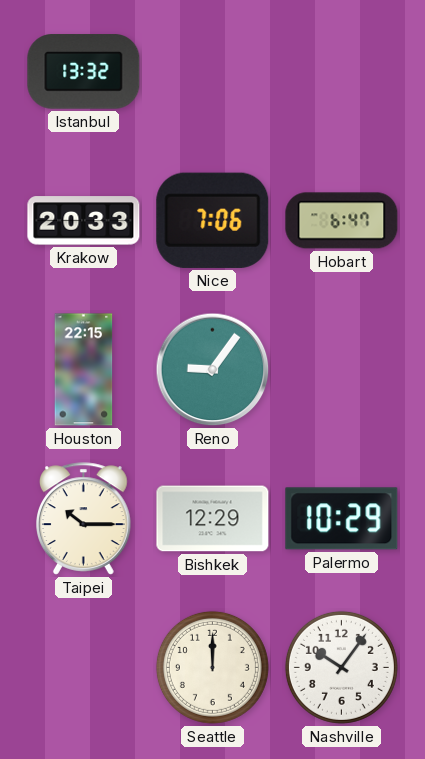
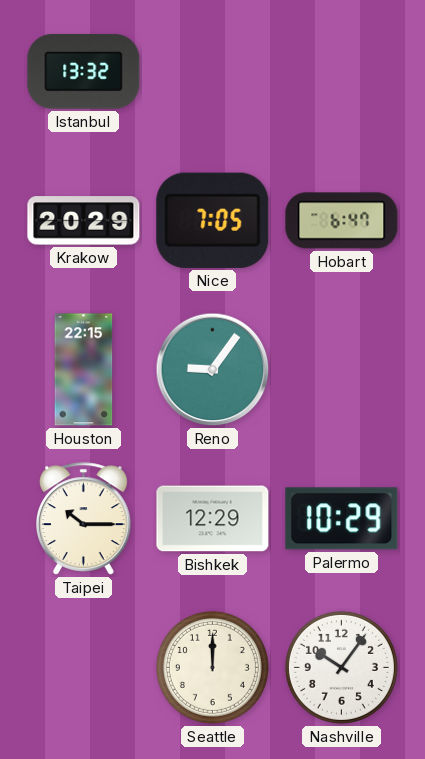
Krakow: 20:33 -> 20:29 (84, 221)
Nice: 7:06 -> 7:05 (213, 220)
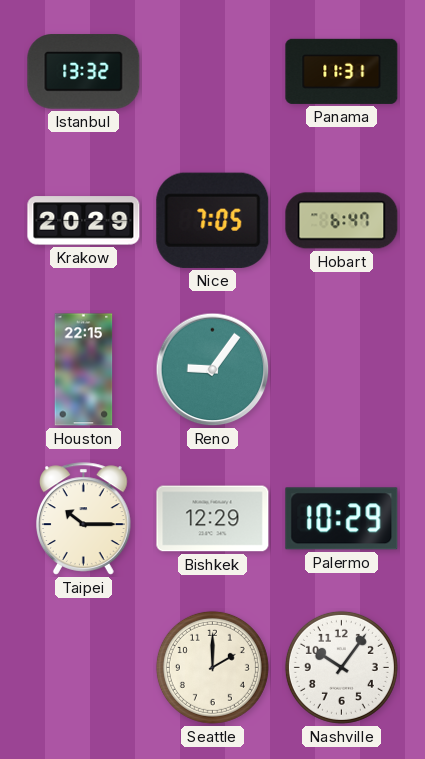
Panama: none -> 11:31 (342, 71)
Seattle: 12:00 -> 2:00 (212, 667)
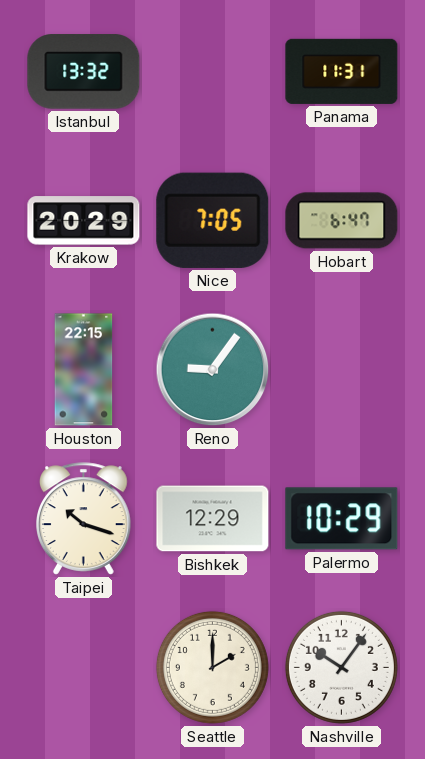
Taipei: 10:15 -> 10:18 (84, 519)
